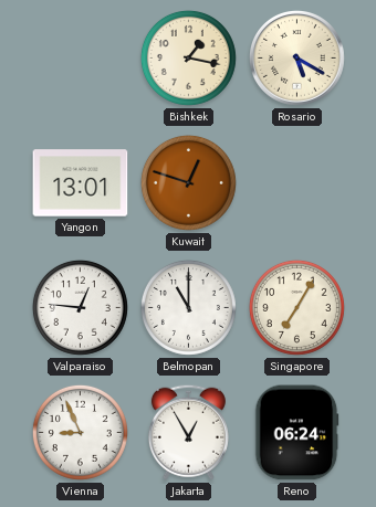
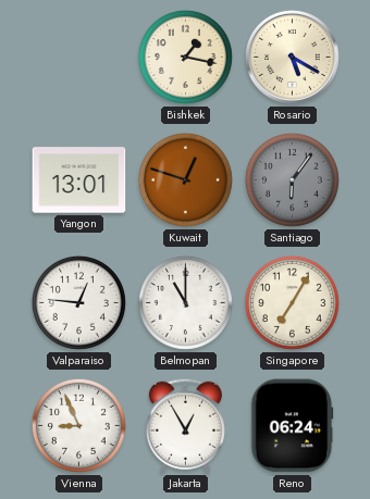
Santiago: none -> 6:06 (292, 179)
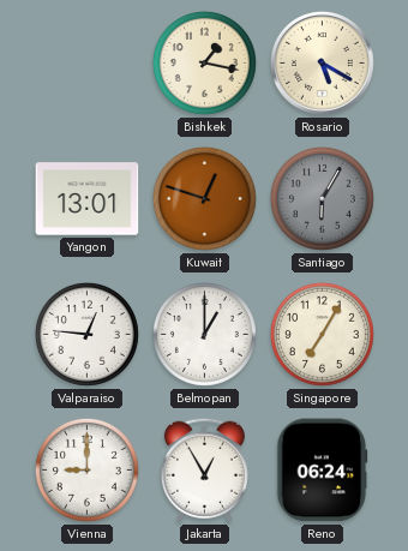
Santiago: 6:06 -> 6:05 (322, 198)
Belmopan: 11:00 -> 1:00 (204, 334)
Vienna: 8:56 -> 9:00 (86, 469)
